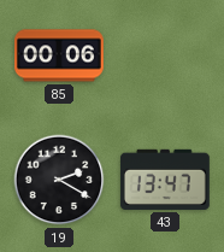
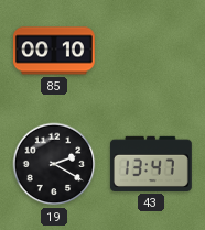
85: 00:06 -> 00:10 (54, 51)
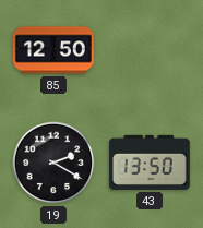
85: 00:10 -> 12:50 (53, 50)
43: 13:47 -> 13:50 (150, 163)
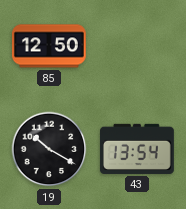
19: 2:20 -> 10:20 (49, 149)
43: 13:50 -> 13:54 (137, 149)
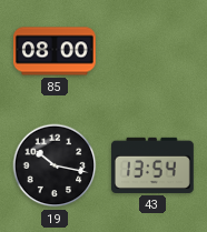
85: 12:50 -> 08:00 (55, 51)
19: 10:20 -> 10:17 (55, 165)
